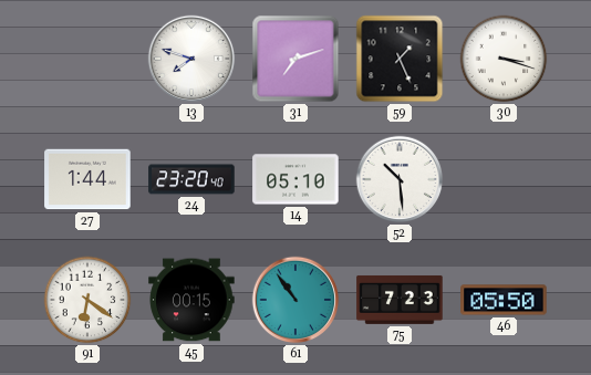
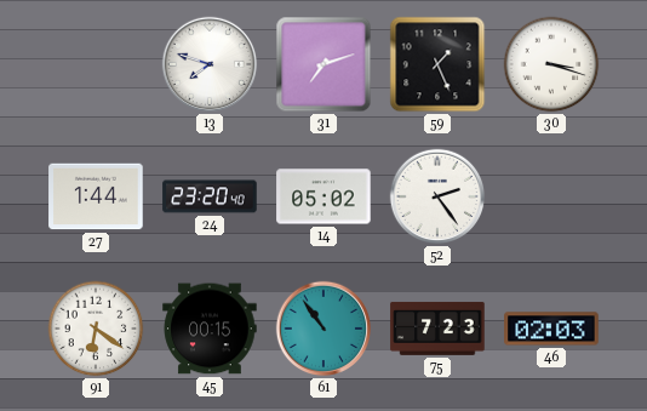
14: 05:10 -> 05:02 (323, 196)
52: 10:29 -> 2:24 (437, 196)
46: 05:50 -> 02:03 (551, 329)
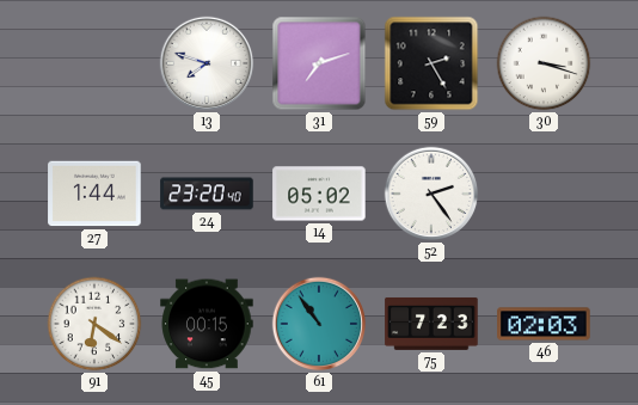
59: 1:26 -> 2:25 (431, 63)
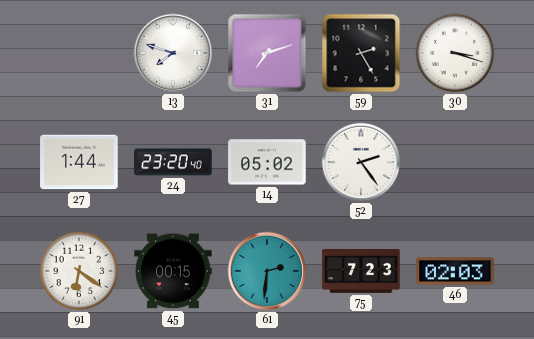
61: 10:54 -> 2:31 (267, 271)
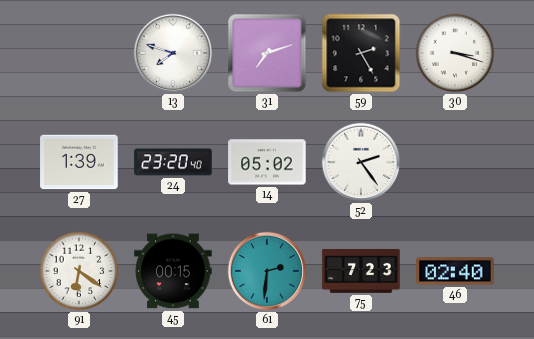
27: 1:44 -> 1:39 (79, 162)
46: 02:03 -> 02:40 (455, 271)
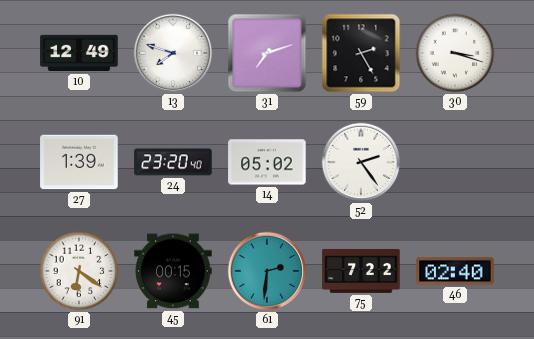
10: none -> 12:49 (79, 53)
75: 7:23 -> 7:22 (361, 271)
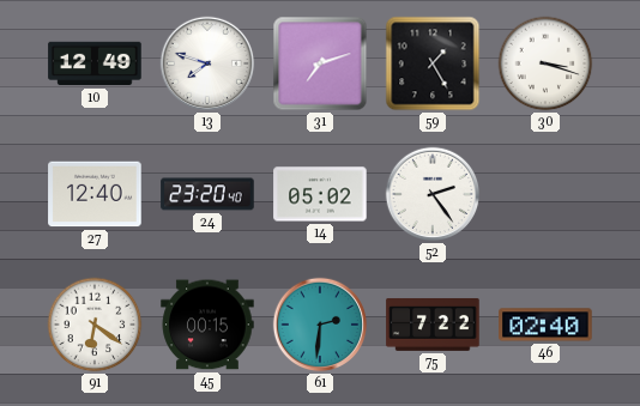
59: 2:25 -> 1:25 (433, 63)
27: 1:39 -> 12:40 (95, 194)
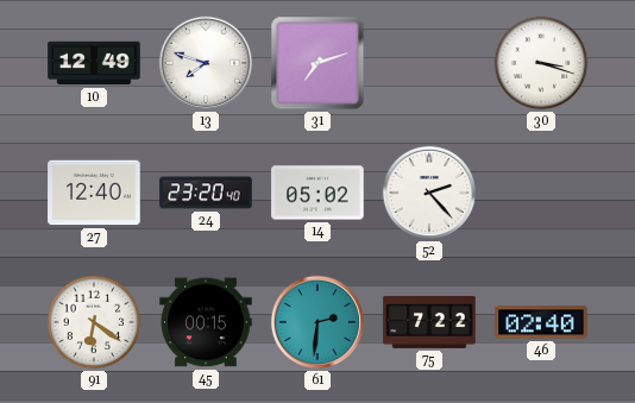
59: 1:25 -> none (433, 63)
52: 2:24 -> 2:23 (429, 193)
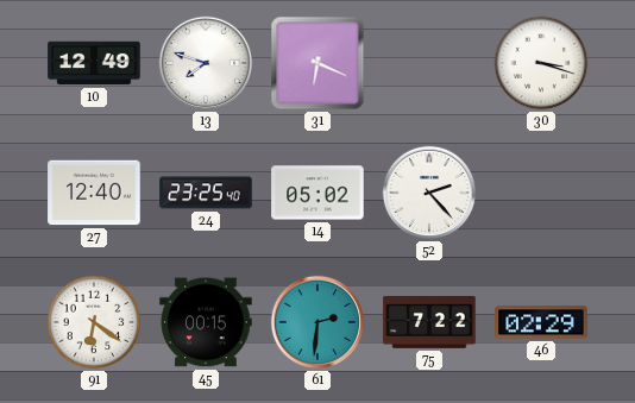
31: 7:12 -> 6:19 (317, 63)
24: 23:20 -> 23:25 (206, 193)
46: 02:40 -> 02:29 (541, 322)
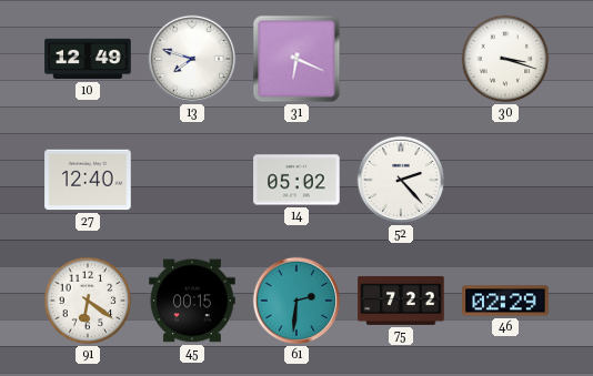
24: 23:25 -> none (206, 193)
